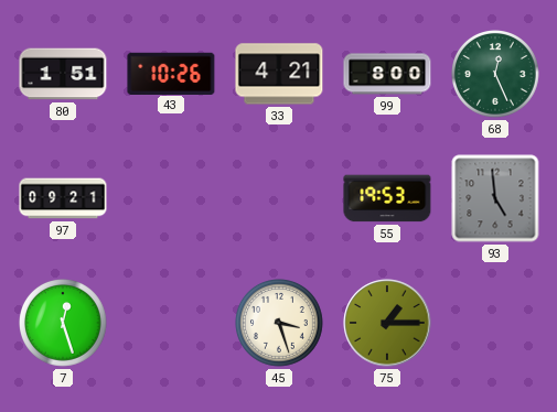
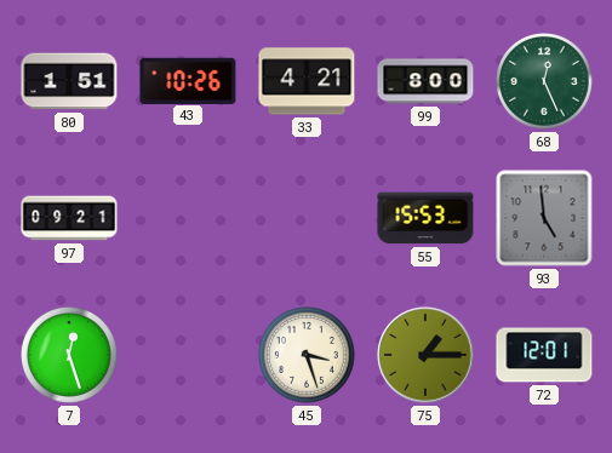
55: 19:53 -> 15:53 (425, 218)
72: none -> 12:01 (544, 355)
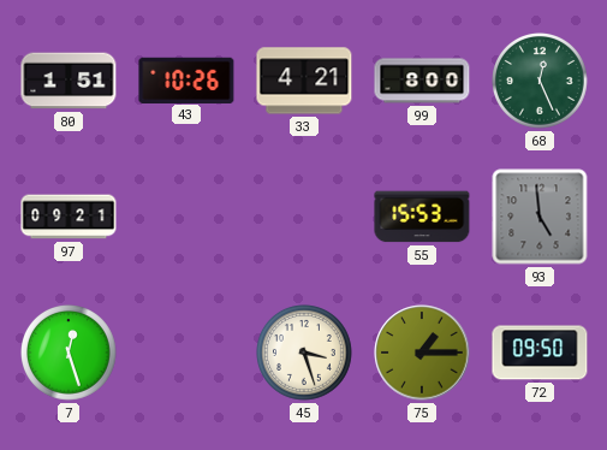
72: 12:01 -> 09:50 (540, 353)
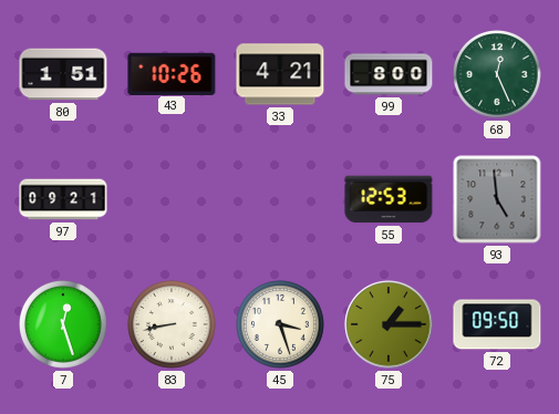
55: 15:53 -> 12:53 (389, 199)
83: none -> 8:43 (173, 325)
